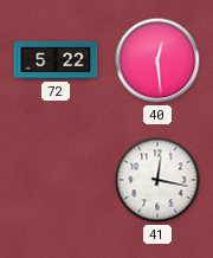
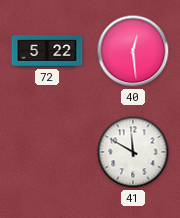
41: 12:17 -> 11:50 (133, 152)
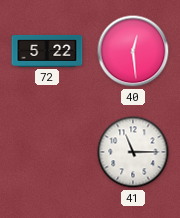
41: 11:50 -> 11:15 (133, 152)
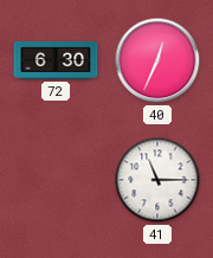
72: 5:22 -> 6:30 (56, 60)
40: 12:29 -> 12:34 (157, 60)
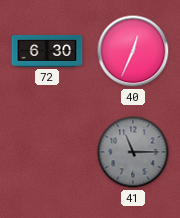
41 dial: white -> grey (133, 152)
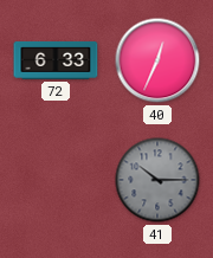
72: 6:30 -> 6:33 (56, 60)
41: 11:15 -> 10:15 (157, 180)
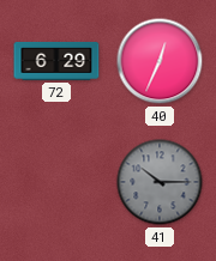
72: 6:33 -> 6:29 (56, 61)
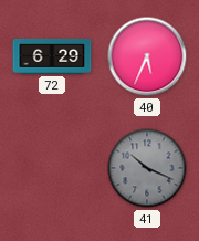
40: 12:34 -> 5:34 (147, 56)
41: 10:15 -> 10:19 (147, 168)
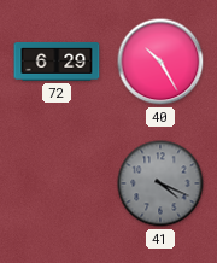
40: 5:34 -> 10:25 (160, 62)
41: 10:19 -> 4:19 (160, 183)
